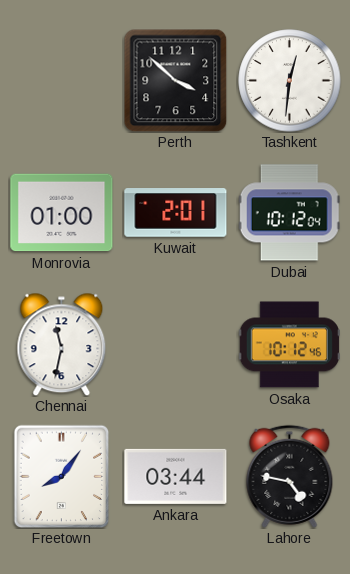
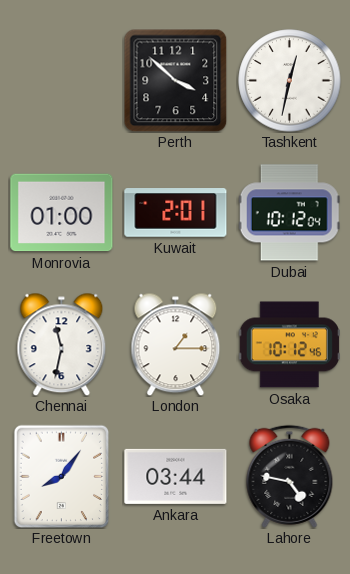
Tashkent: 12:31 -> 12:32 (290, 81)
London: none -> 1:15 (176, 344)
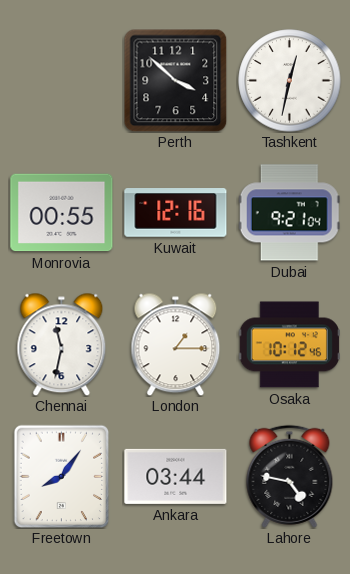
Monrovia: 01:00 -> 00:55 (62, 213)
Kuwait: 2:01 -> 12:16 (176, 213)
Dubai: 10:12 -> 9:21 (289, 213)
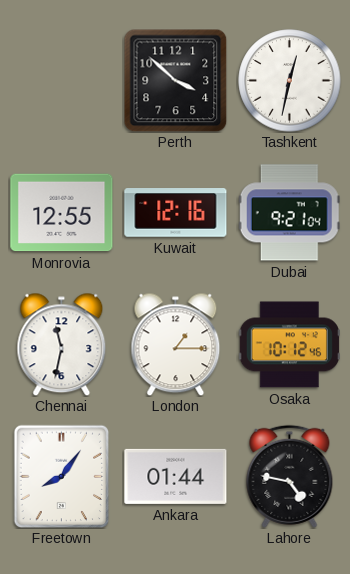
Monrovia: 00:55 -> 12:55 (62, 213)
Ankara: 03:44 -> 01:44 (176, 476)
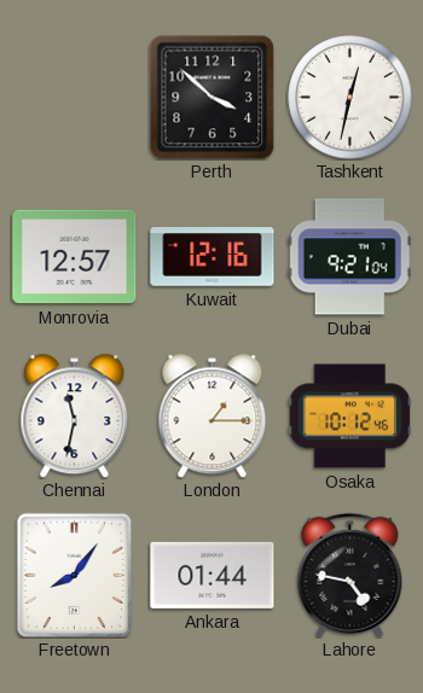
Monrovia: 12:55 -> 12:57 (75, 257)
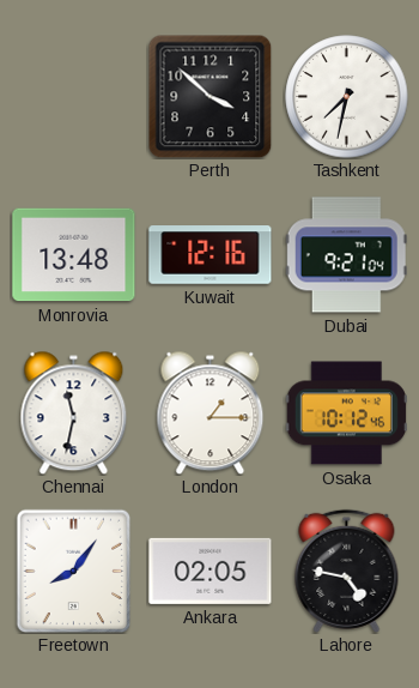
Tashkent: 12:32 -> 7:32 (347, 97)
Monrovia: 12:57 -> 13:48 (74, 255)
Ankara: 01:44 -> 02:05 (211, 571)
